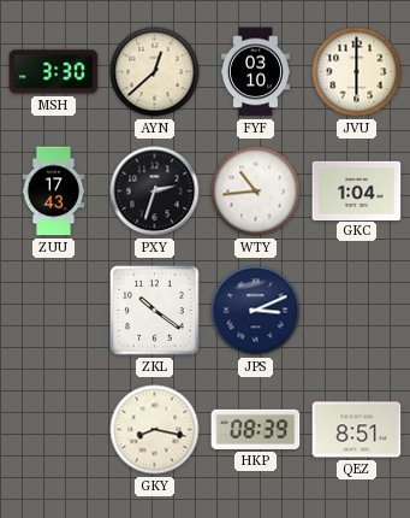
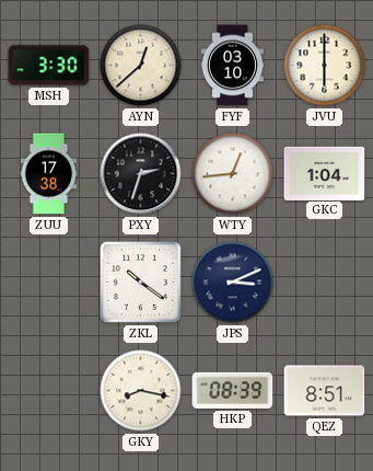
ZUU: 17:43 -> 17:38 (49, 174)
WTY: 10:44 -> 12:44 (233, 174)
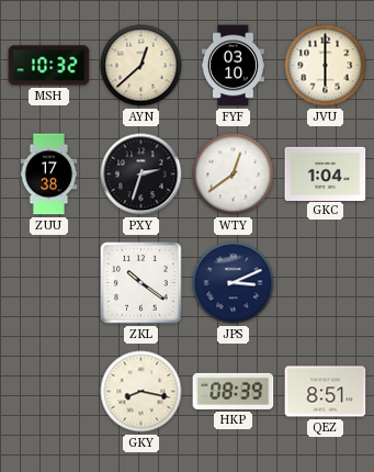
MSH: 3:30 -> 10:32 (49, 66)
WTY: 12:44 -> 12:39 (234, 175)
